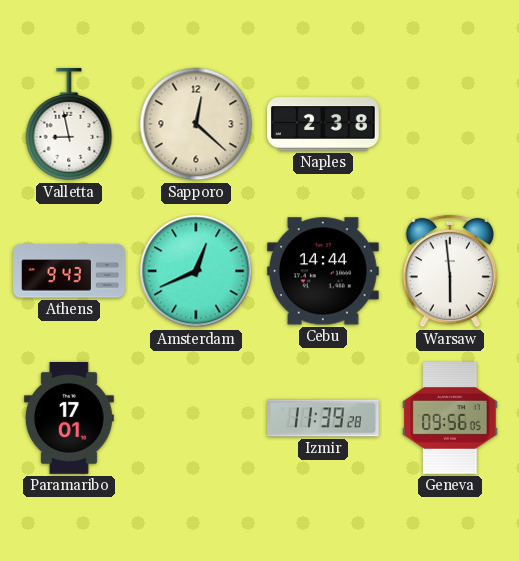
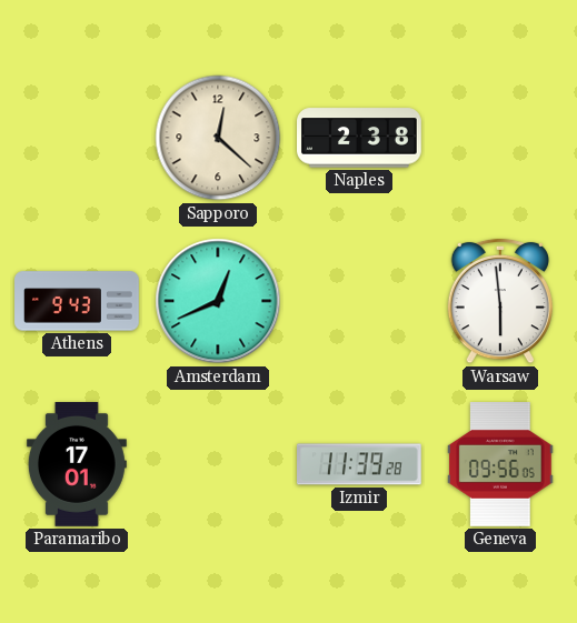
Valletta: 8:58 -> none (69, 125)
Cebu: 14:44 -> none (323, 271)
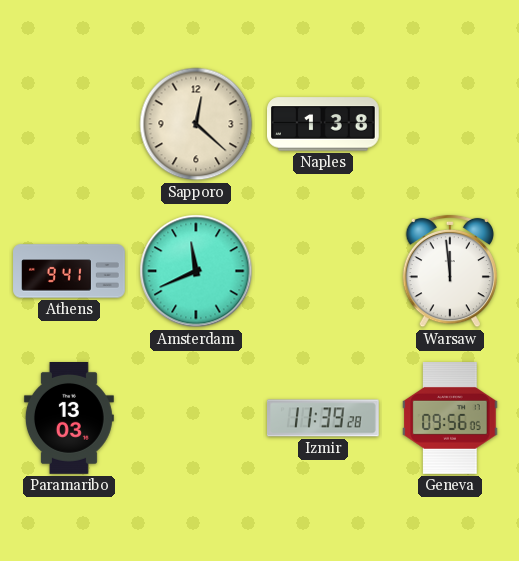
Naples: 2:38 -> 1:38 (324, 124)
Athens: 9:43 -> 9:41 (69, 271)
Amsterdam: 12:41 -> 11:41 (196, 271)
Warsaw: 5:59 -> 11:59 (449, 271)
Paramaribo: 17:01 -> 13:03 (69, 419)
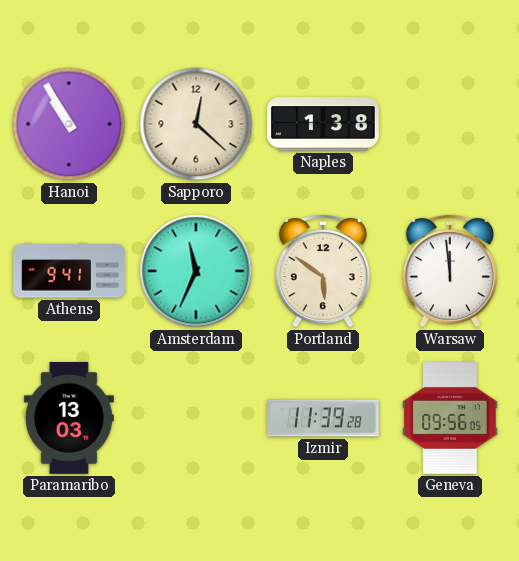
Hanoi: none -> 10:55 (69, 124)
Amsterdam: 11:41 -> 11:34 (196, 271)
Portland: none -> 5:51 (322, 271)
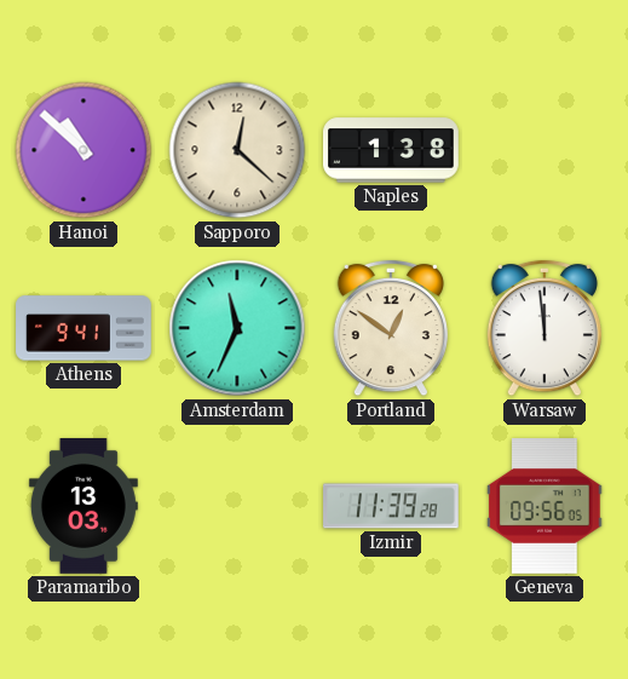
Hanoi: 10:55 -> 10:52 (83, 150)
Portland: 5:51 -> 12:51 (390, 328)
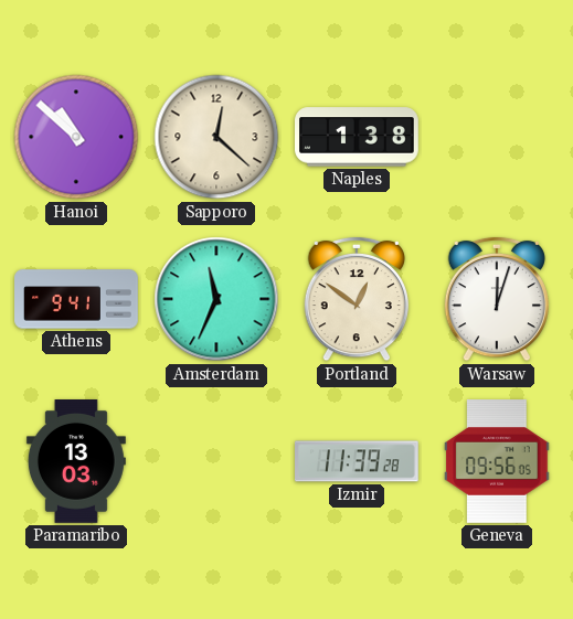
Warsaw: 11:59 -> 12:03 (496, 299)
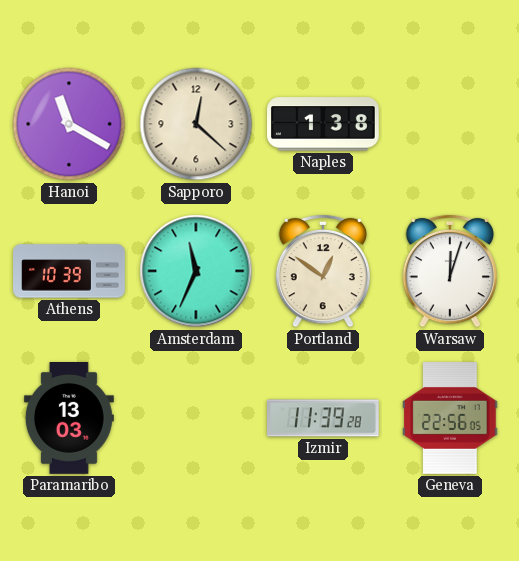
Hanoi: 10:52 -> 11:20 (69, 124)
Athens: 9:41 -> 10:39 (69, 271)
Geneva: 09:56 -> 22:56 (450, 419)
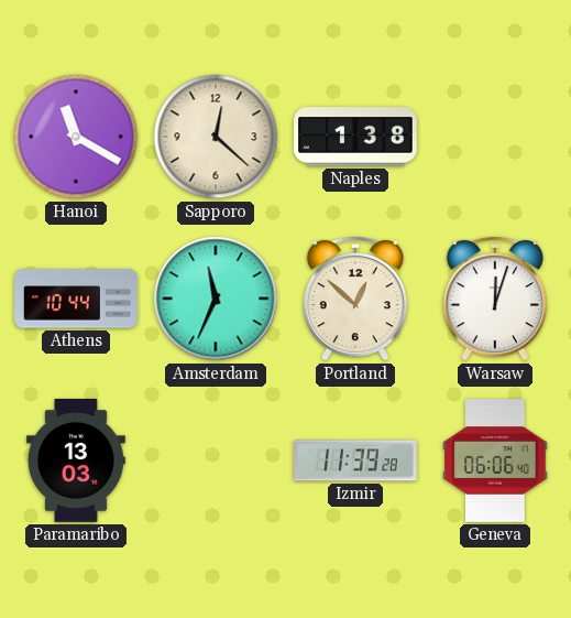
Athens: 10:39 -> 10:44 (76, 299)
Portland: 12:51 -> 12:52 (354, 299)
Geneva: 22:56 -> 06:06 (495, 462)
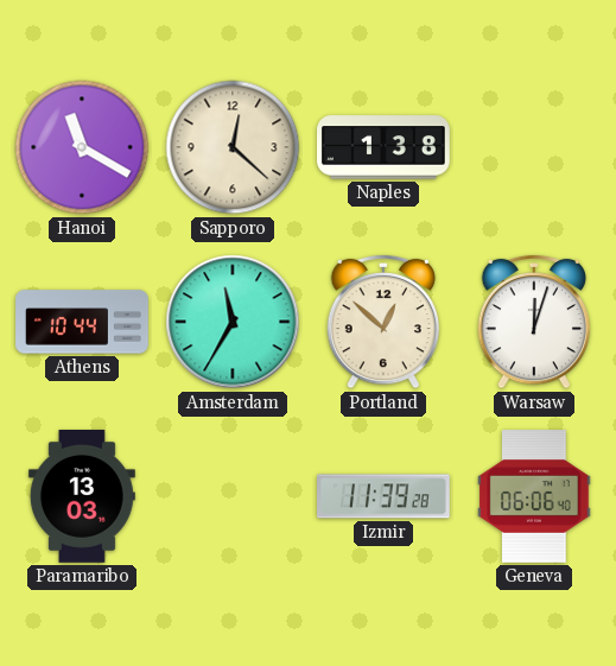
Amsterdam: 11:34 -> 11:35 (233, 322)
